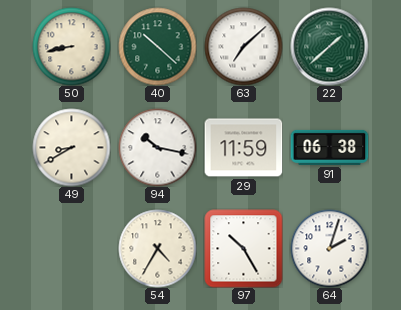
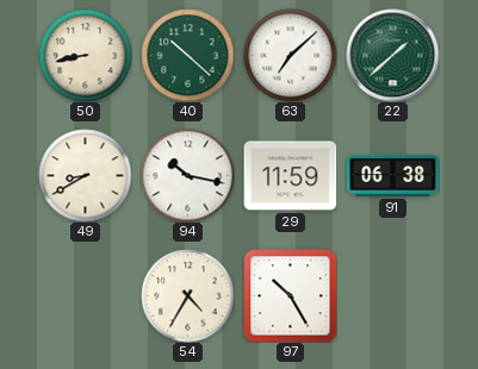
64: 2:03 -> none (329, 248)
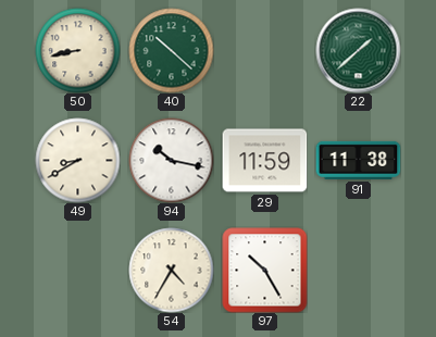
63: 7:08 -> none (290, 55)
91: 06:38 -> 11:38 (358, 160)
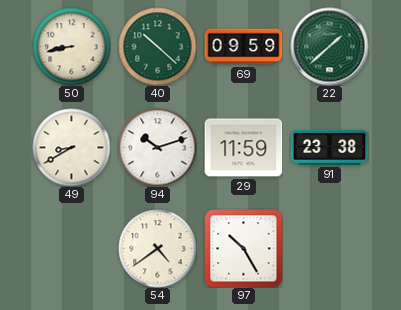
69: none -> 09:59 (243, 47)
94: 10:17 -> 10:12 (157, 147)
91: 11:38 -> 23:38 (329, 147)
54: 4:35 -> 4:39 (157, 248)
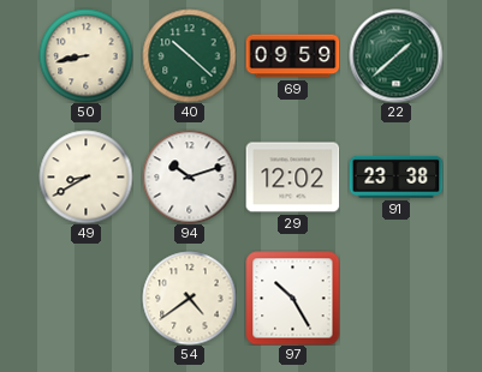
29: 11:59 -> 12:02 (292, 178)
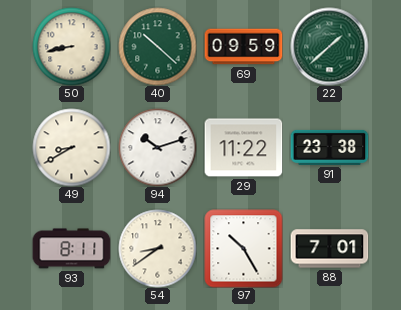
29: 12:02 -> 11:22 (243, 148)
93: none -> 8:11 (71, 249)
54: 4:39 -> 8:39 (157, 248)
88: none -> 7:01 (329, 249)
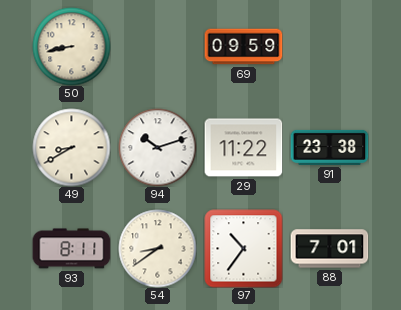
40: 10:22 -> none (157, 46)
22: 1:38 -> none (329, 46)
97: 10:25 -> 10:36 (243, 248)
